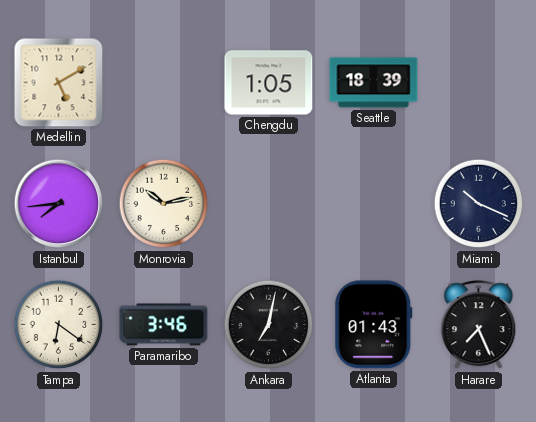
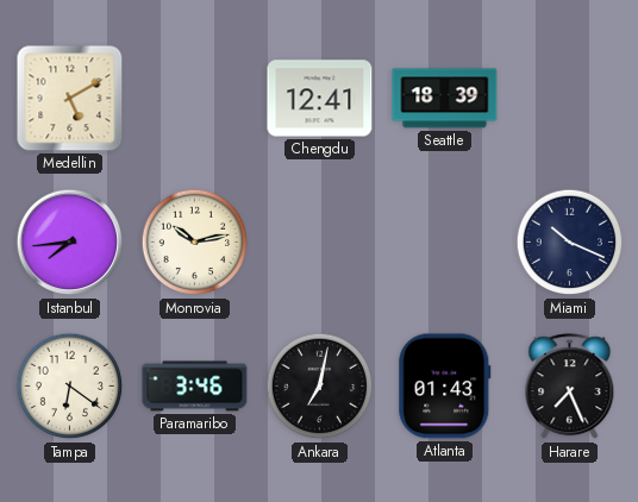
Chengdu: 1:05 -> 12:41 (320, 99)
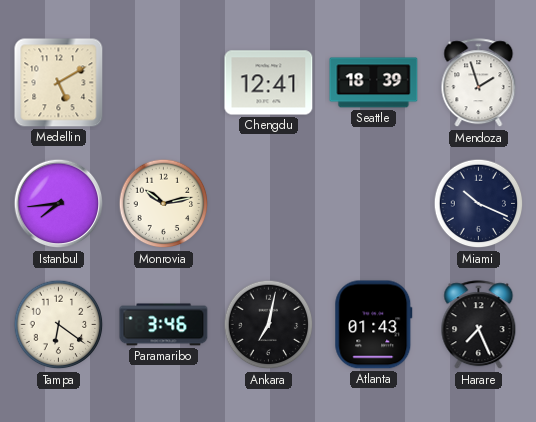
Mendoza: none -> 1:57 (479, 83)
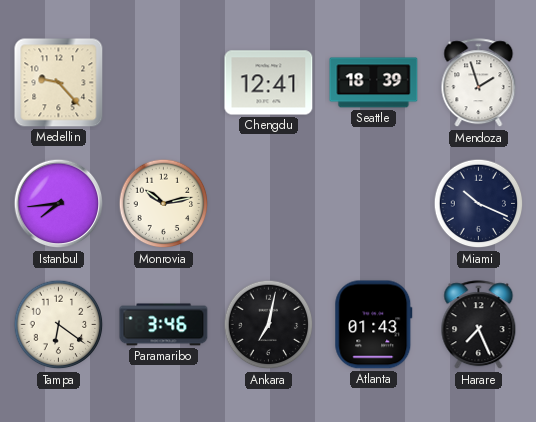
Medellin: 5:10 -> 9:23 (59, 83)
